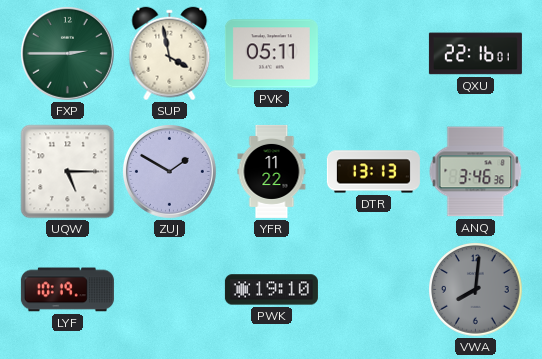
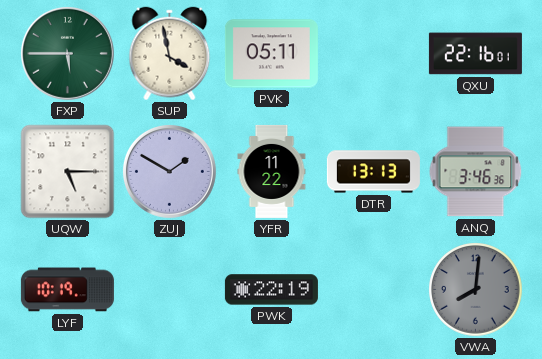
FXP: 2:45 -> 5:45 (67, 53)
PWK: 19:10 -> 22:19 (271, 290)
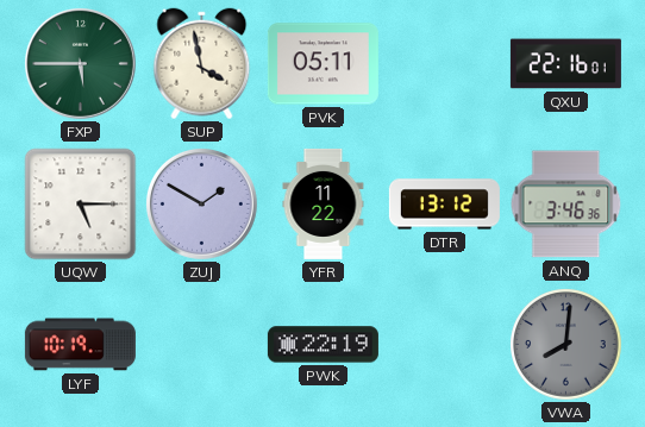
DTR: 13:13 -> 13:12 (444, 205)
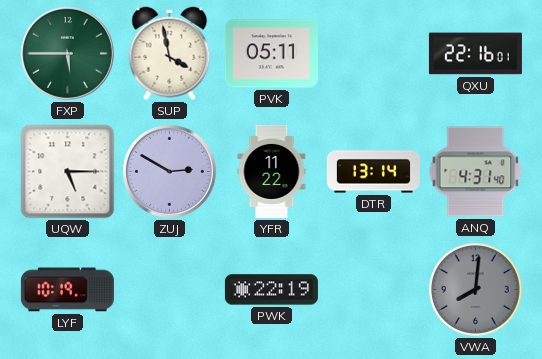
ZUJ: 1:50 -> 2:50 (169, 171)
DTR: 13:12 -> 13:14 (373, 172)
ANQ: 3:46 -> 4:31 (476, 172)
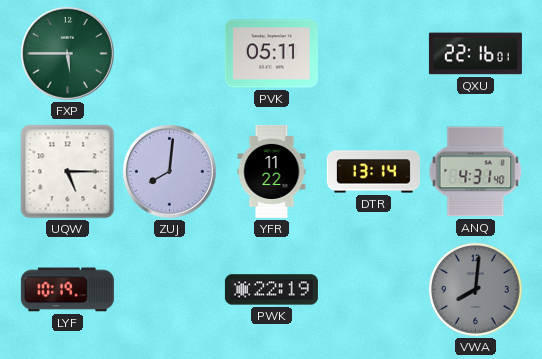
SUP: 3:58 -> none (170, 54)
ZUJ: 2:50 -> 8:01 (169, 171)
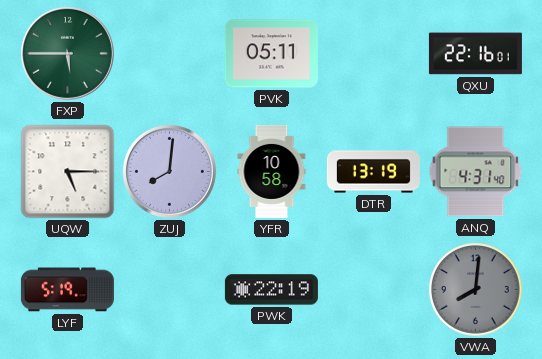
YFR: 11:22 -> 10:58 (272, 171)
DTR: 13:14 -> 13:19 (373, 172)
LYF: 10:19 -> 5:19 (67, 290)
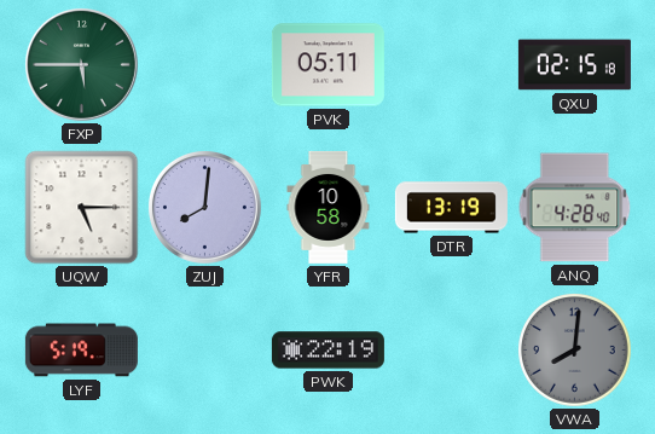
QXU: 22:16 -> 02:15 (574, 65)
ANQ: 4:31 -> 4:28 (575, 208)
